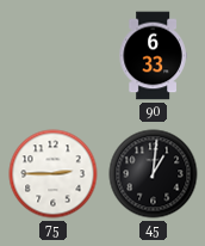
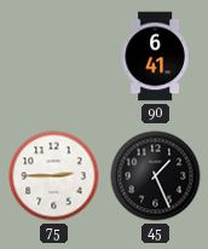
90: 6:33 -> 6:41 (155, 57)
45: 1:01 -> 1:26 (156, 176)
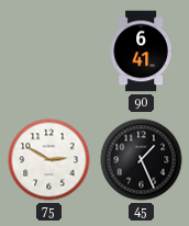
75: 2:45 -> 2:50 (49, 160)
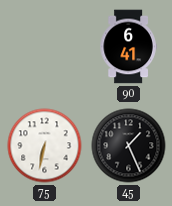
75: 2:50 -> 6:32 (45, 146)
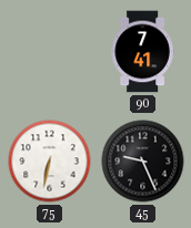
90: 6:41 -> 7:41 (142, 52)
45: 1:26 -> 9:26 (143, 162)
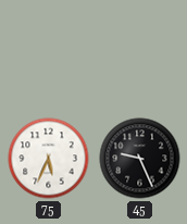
90: 7:41 -> none (142, 52)
75: 6:32 -> 5:34 (49, 159)
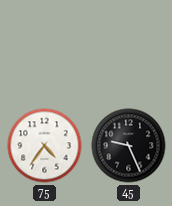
75: 5:34 -> 4:36 (45, 146)
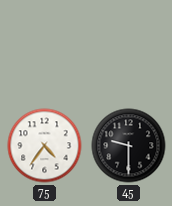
45: 9:26 -> 9:30 (129, 146)
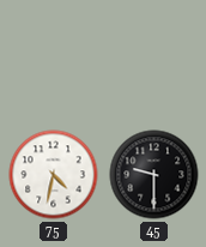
75: 4:36 -> 4:32 (54, 175)
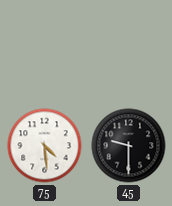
75: 4:32 -> 4:29 (45, 146)
